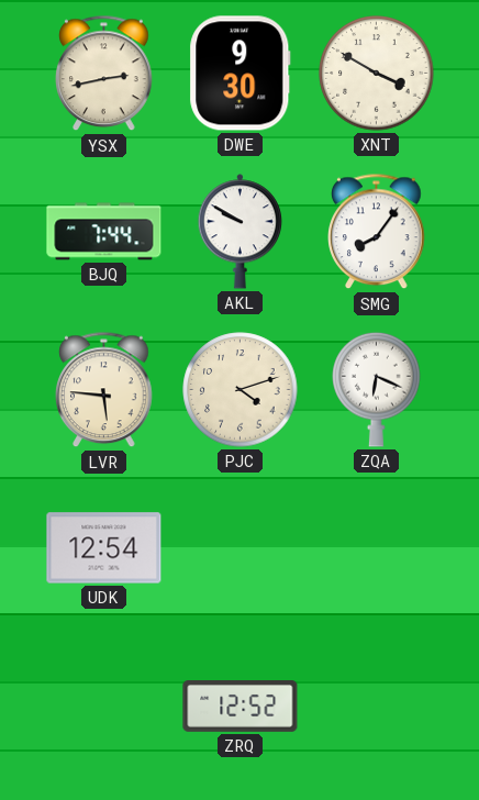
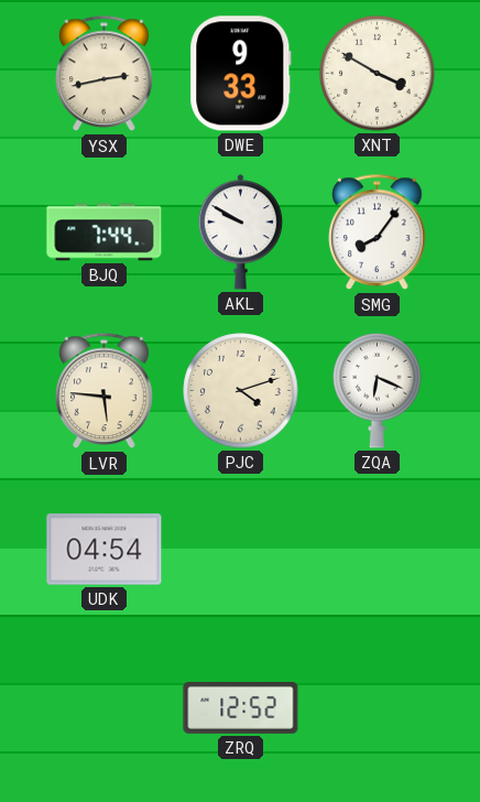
DWE: 9:30 -> 9:33 (241, 74)
UDK: 12:54 -> 04:54 (105, 550)
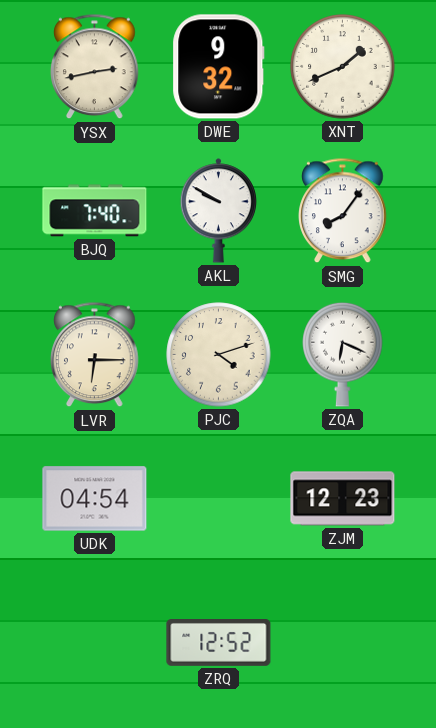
DWE: 9:33 -> 9:32 (219, 67)
XNT: 3:50 -> 1:41 (343, 67)
BJQ: 7:44 -> 7:40 (95, 211)
LVR: 5:46 -> 6:15 (95, 355)
ZJM: none -> 12:23 (343, 499)
